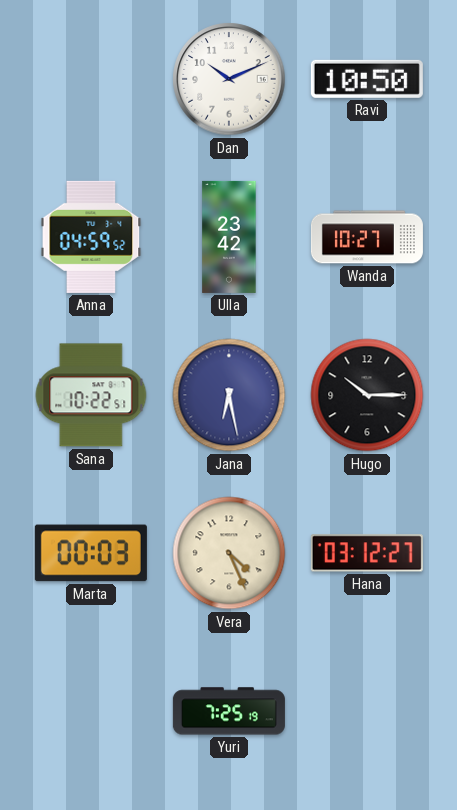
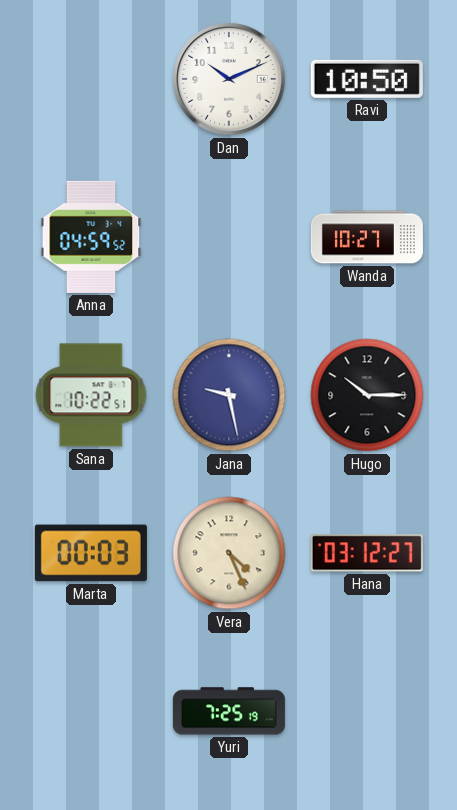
Ulla: 23:42 -> none (229, 237)
Jana: 6:28 -> 9:28 (229, 395)
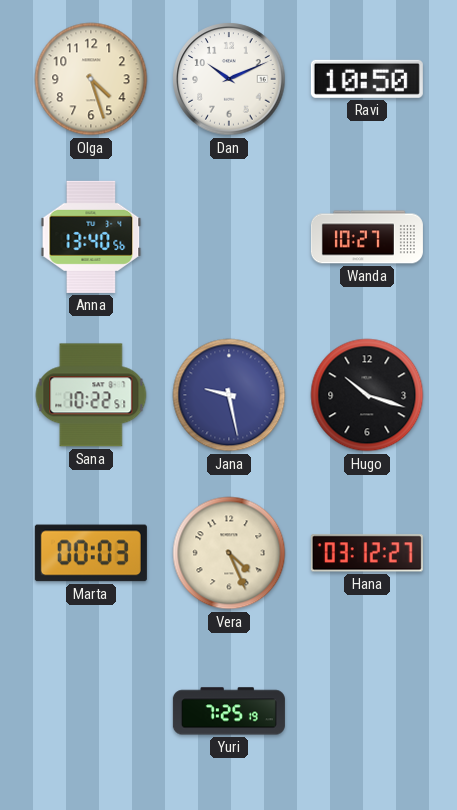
Olga: none -> 4:27 (91, 79)
Anna: 04:59 -> 13:40 (91, 237)
Hugo: 10:15 -> 10:18 (367, 395)
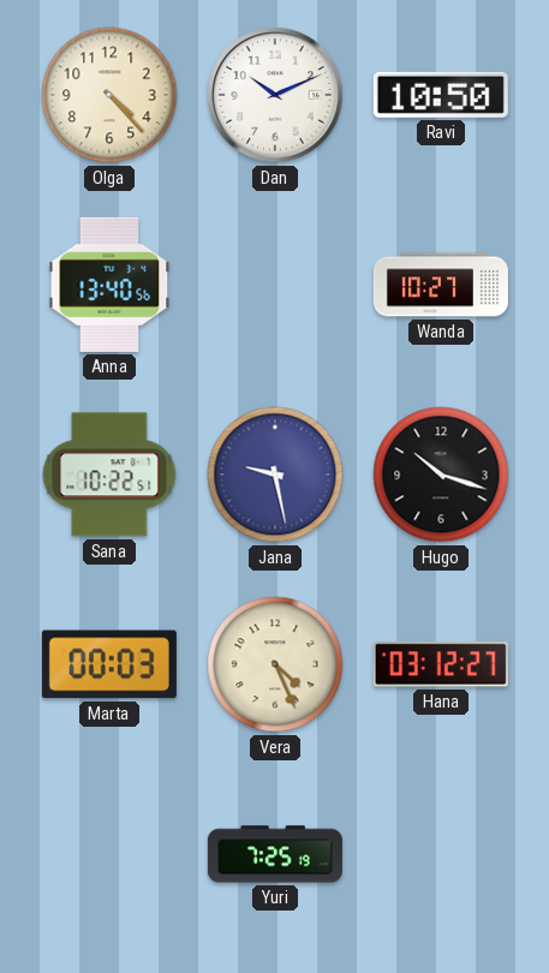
Olga: 4:27 -> 4:23 (109, 95)
